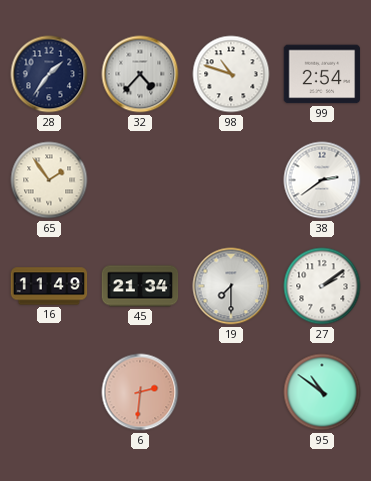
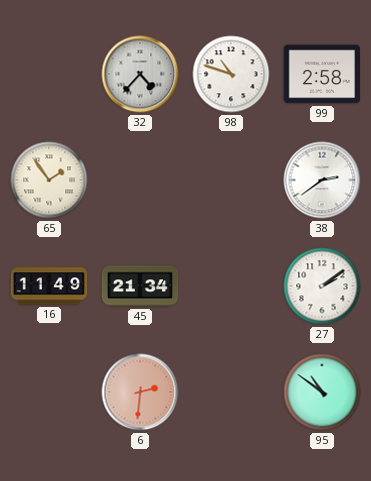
28: 1:36 -> none (49, 74)
99: 2:54 -> 2:58 (322, 74)
19: 7:30 -> none (231, 286)
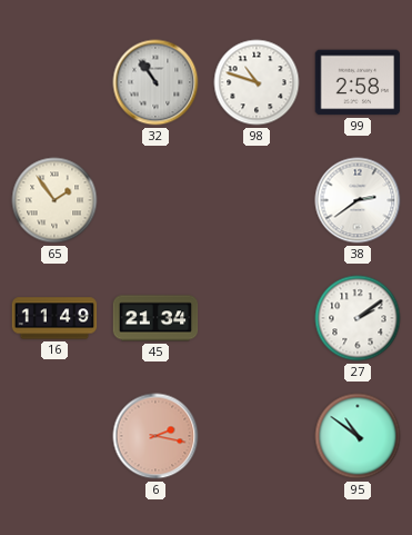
32: 4:37 -> 10:54 (155, 82)
6: 2:31 -> 2:17 (155, 436)
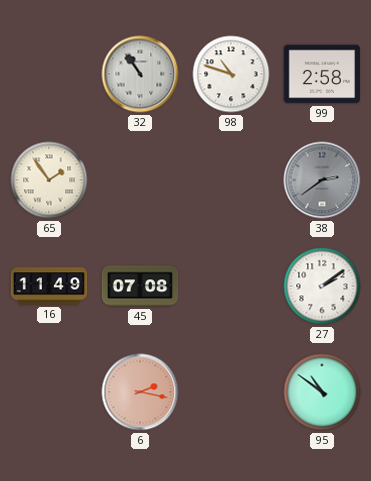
38 dial: white -> grey (322, 180)
45: 21:34 -> 07:08 (140, 286)
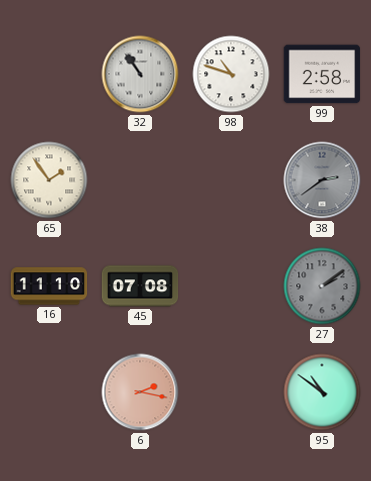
16: 11:49 -> 11:10 (49, 286)
27 dial: white -> grey (322, 286)
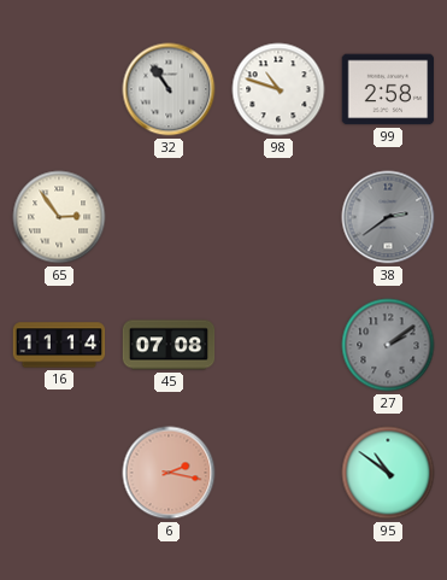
65: 1:54 -> 2:54 (59, 217)
16: 11:10 -> 11:14 (59, 345)
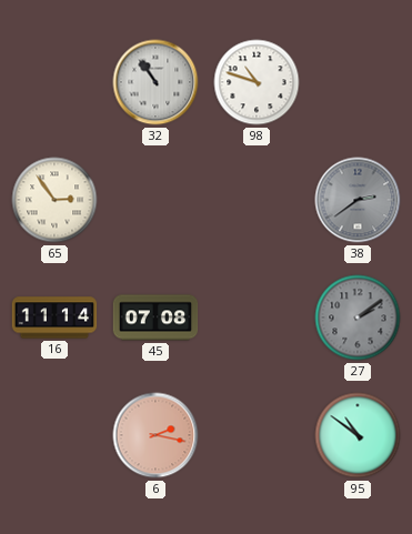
99: 2:58 -> none (388, 89)
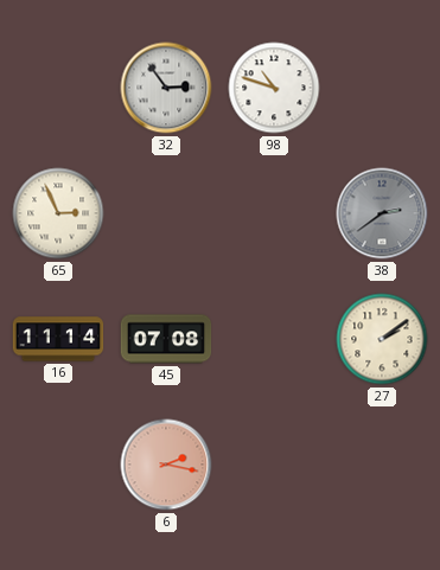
32: 10:54 -> 2:54 (166, 88)
65: 2:54 -> 2:56 (58, 213)
27 dial: grey -> cream (382, 339)
95: 10:51 -> none (358, 435)
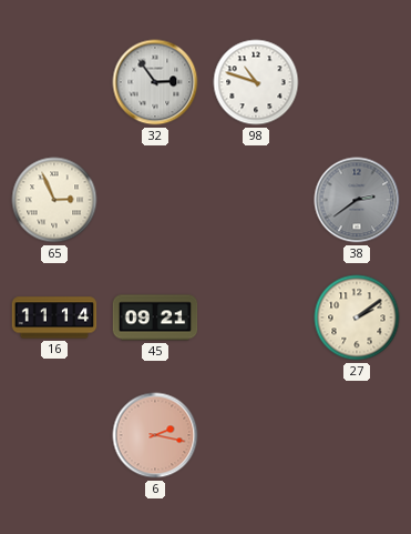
45: 07:08 -> 09:21 (155, 318)
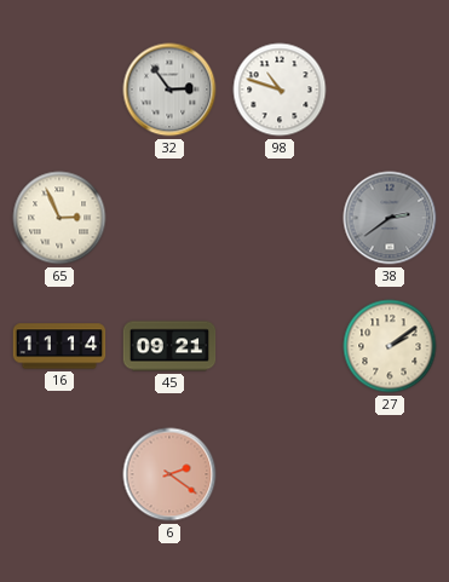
6: 2:17 -> 2:21 (169, 474)
